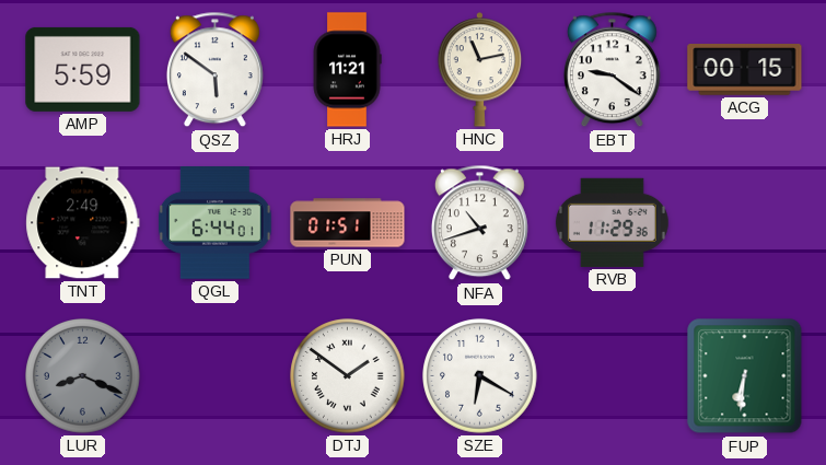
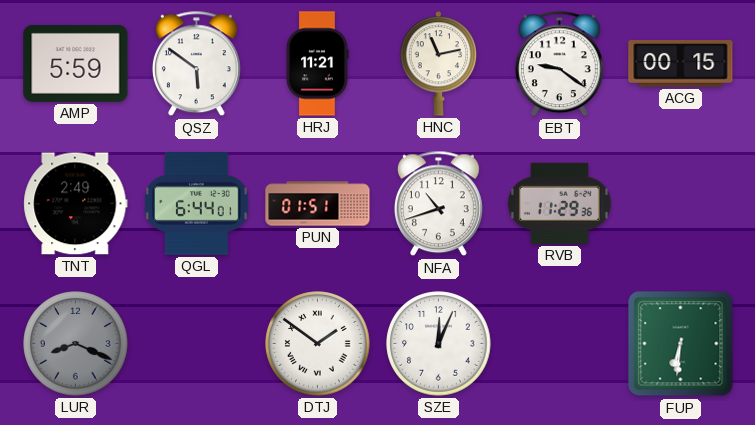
SZE: 6:20 -> 12:04 (439, 344)
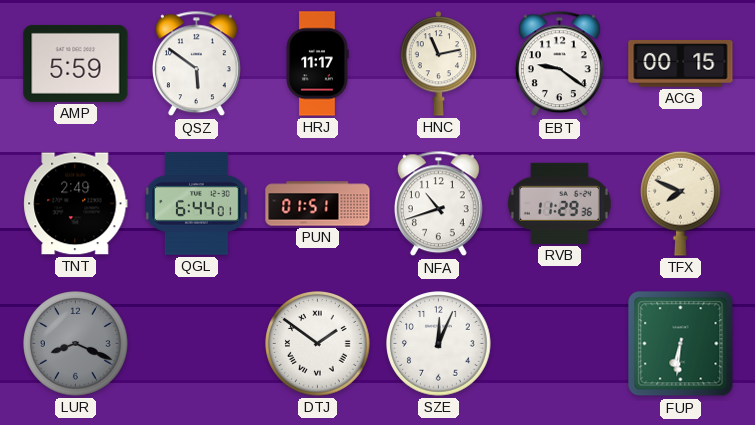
HRJ: 11:21 -> 11:17 (317, 64)
TFX: none -> 7:49 (681, 203)
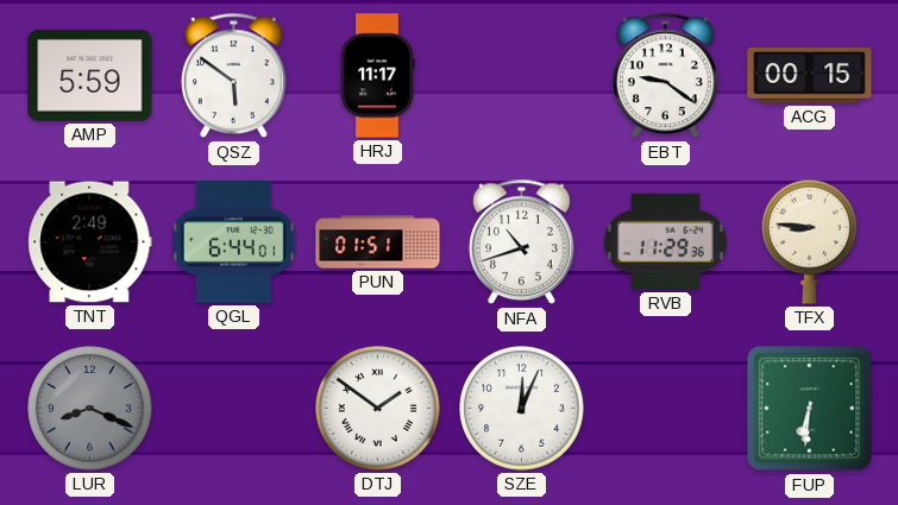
HNC: 11:13 -> none (439, 64)
TFX: 7:49 -> 8:46 (810, 241)
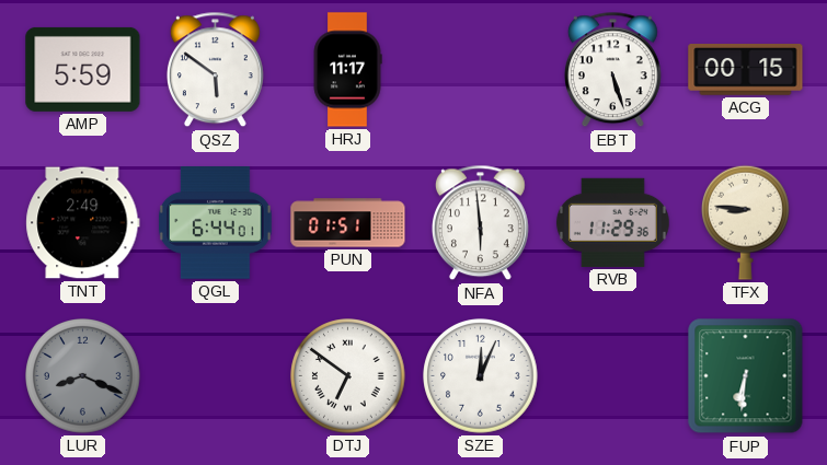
EBT: 9:21 -> 5:27 (612, 70)
NFA: 10:42 -> 5:59 (480, 223)
DTJ: 1:51 -> 6:51 (348, 376)
